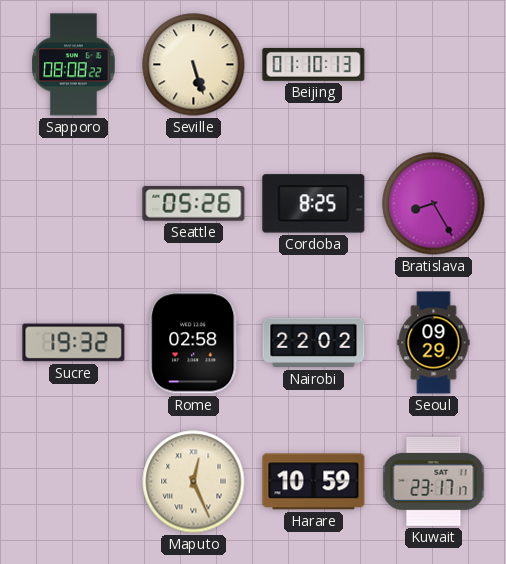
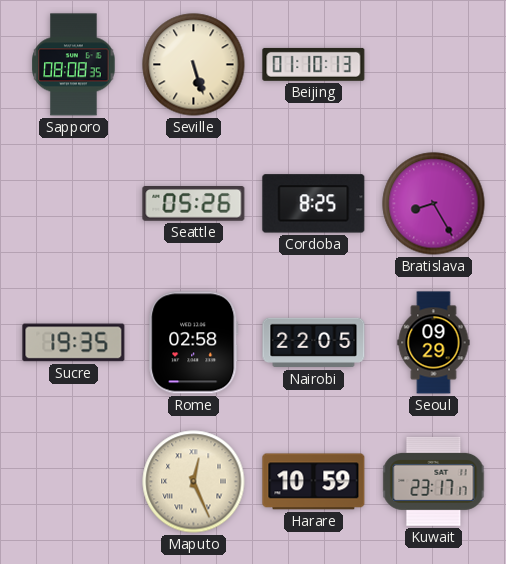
Sapporo: 08:08:22 -> 08:08:35 (74, 65)
Sucre: 19:32 -> 19:35 (74, 343)
Nairobi: 22:02 -> 22:05 (314, 343)
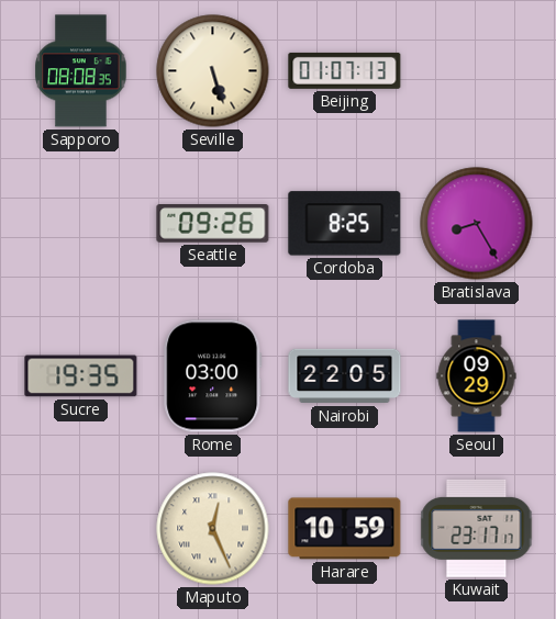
Beijing: 01:10 -> 01:07 (345, 70)
Seattle: 05:26 -> 09:26 (213, 224)
Rome: 02:58 -> 03:00 (213, 376)
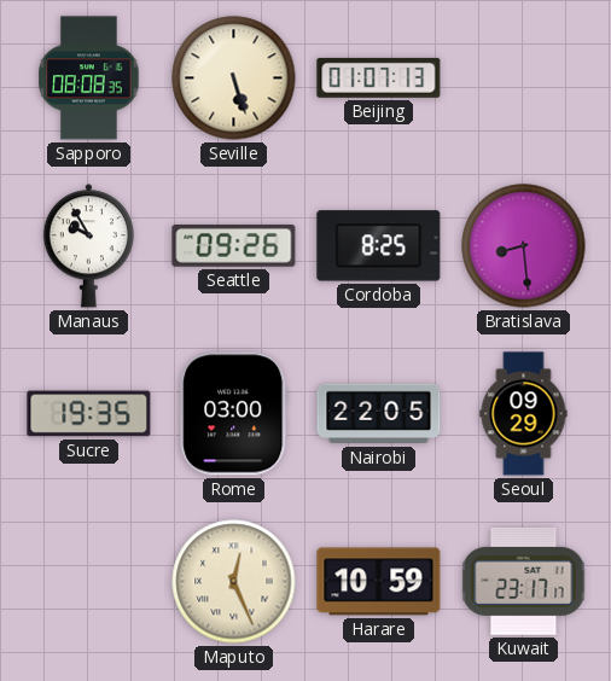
Manaus: none -> 9:55 (88, 246)
Bratislava: 8:25 -> 8:29 (524, 246)
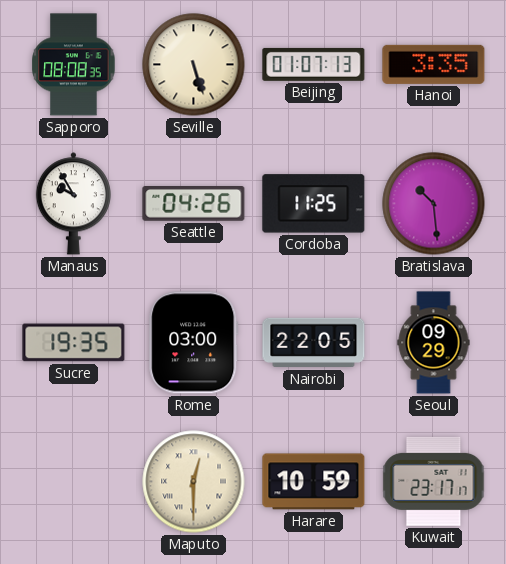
Hanoi: none -> 3:35 (434, 64)
Seattle: 09:26 -> 04:26 (194, 204)
Cordoba: 8:25 -> 11:25 (314, 204)
Bratislava: 8:29 -> 10:29 (434, 204)
Maputo: 12:26 -> 12:30 (194, 482)
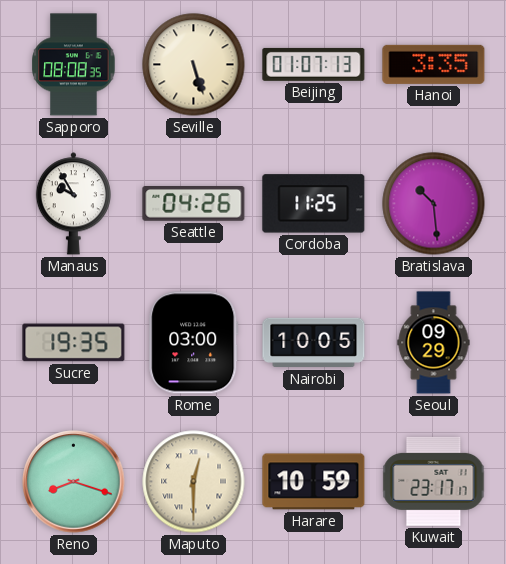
Nairobi: 22:05 -> 10:05 (314, 343)
Reno: none -> 8:18 (74, 482)
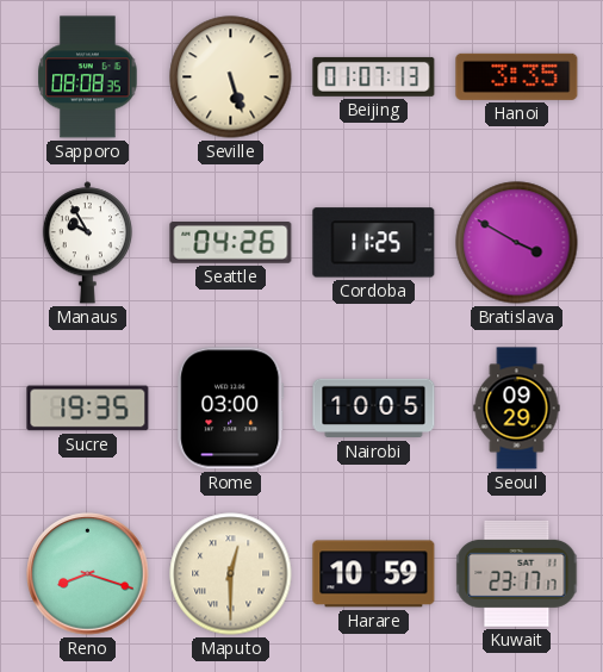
Bratislava: 10:29 -> 3:50 (517, 243)
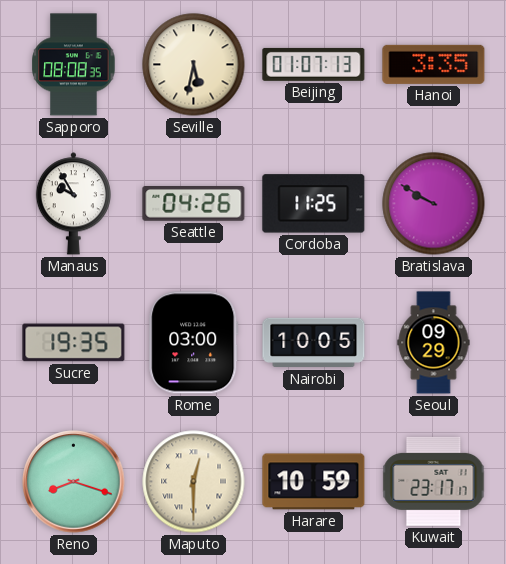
Seville: 5:27 -> 5:32 (194, 65)
Bratislava: 3:50 -> 9:50 (434, 204)
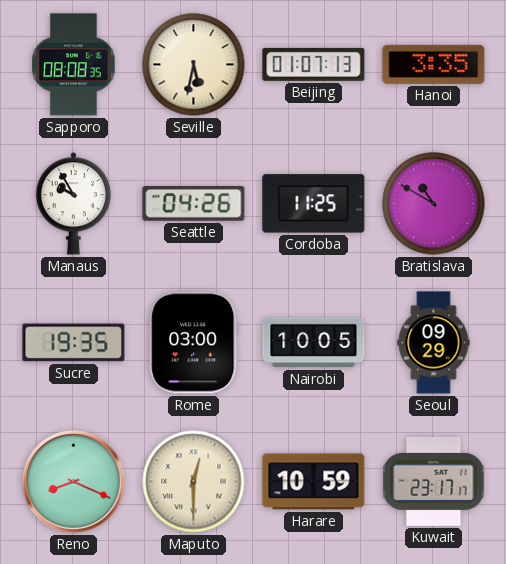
Bratislava: 9:50 -> 10:50 (434, 204)
Reno: 8:18 -> 8:19 (74, 482)
